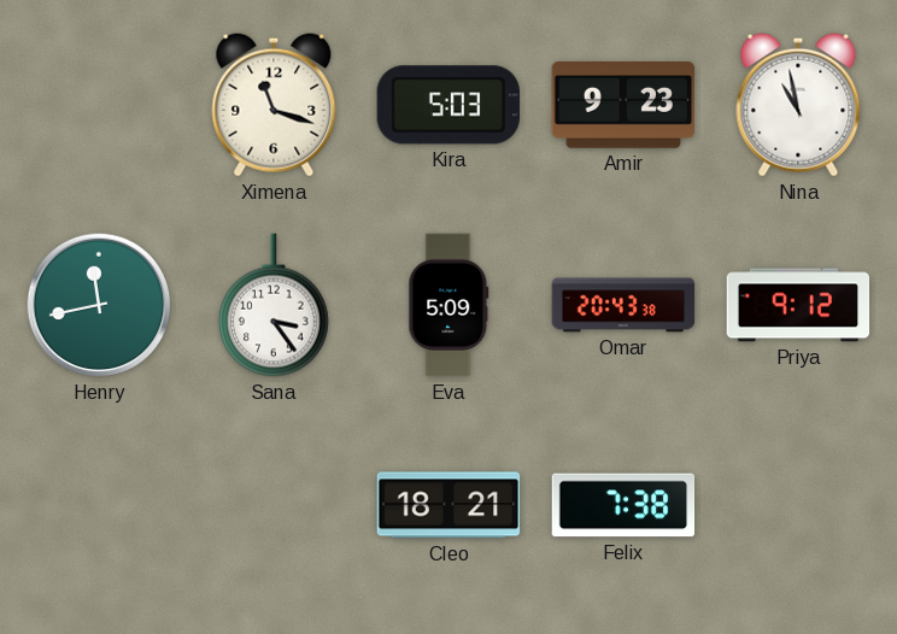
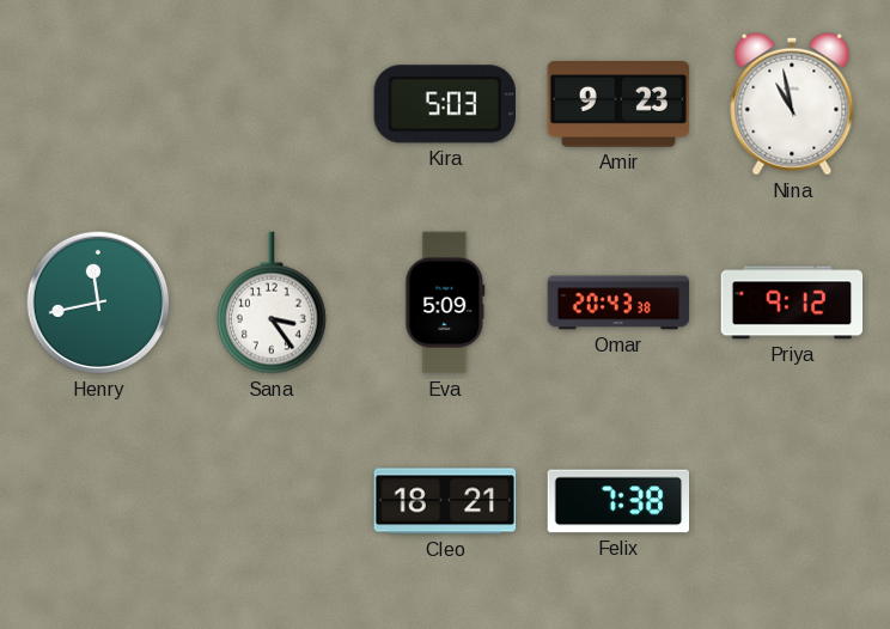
Ximena: 11:18 -> none (274, 105)
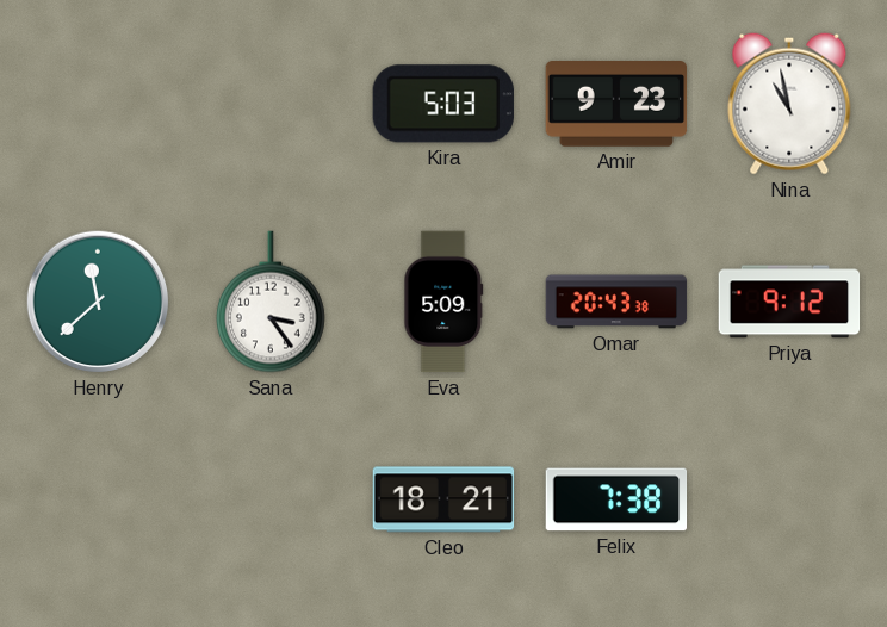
Henry: 11:43 -> 11:38 (98, 302)
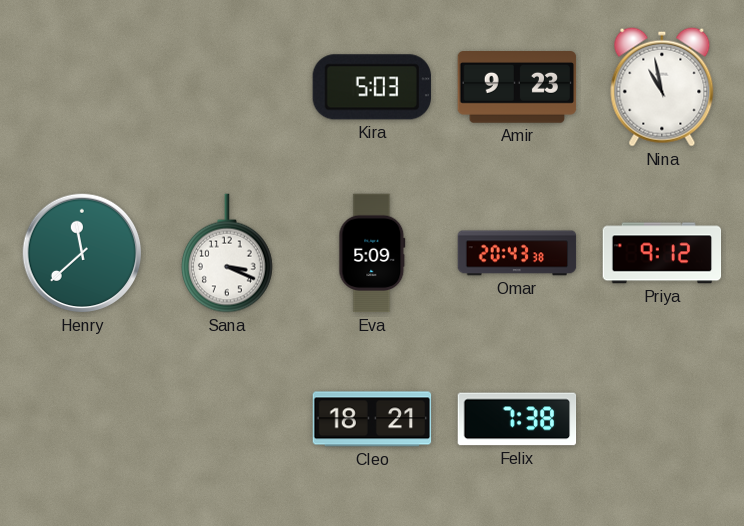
Sana: 3:24 -> 3:19 (228, 253)
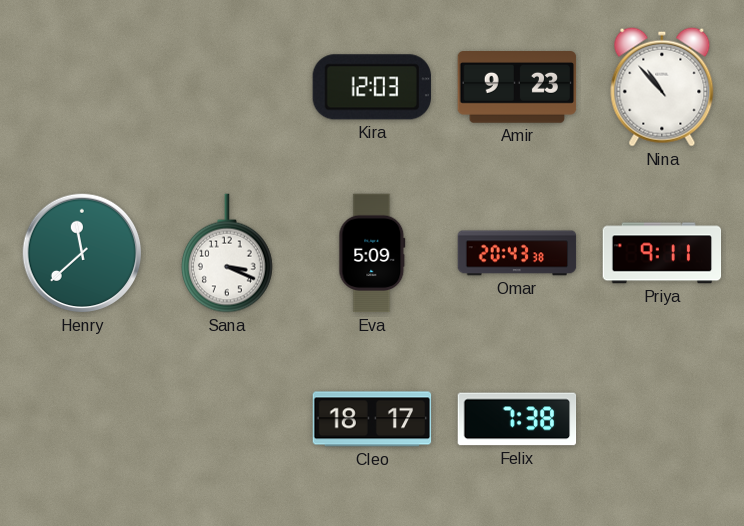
Kira: 5:03 -> 12:03 (371, 87)
Nina: 10:58 -> 10:53 (662, 87)
Priya: 9:12 -> 9:11 (662, 253)
Cleo: 18:21 -> 18:17 (372, 419)
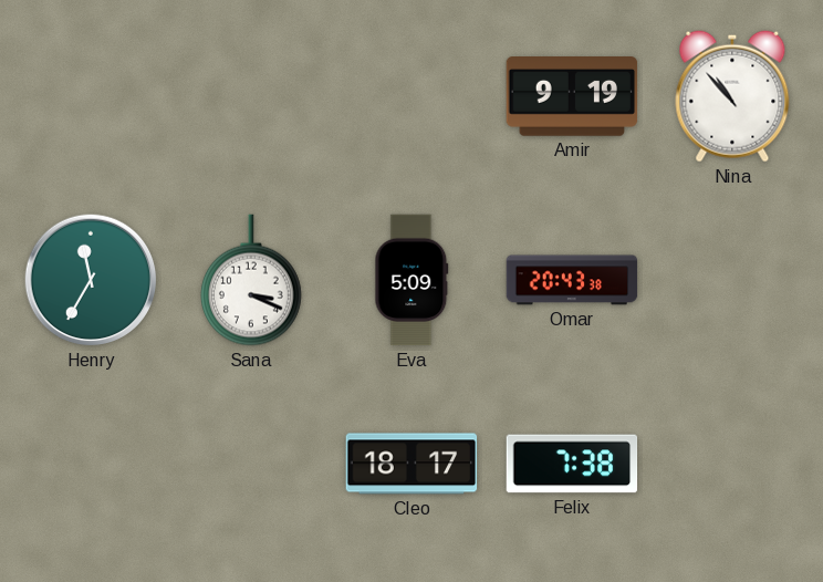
Kira: 12:03 -> none (371, 87)
Amir: 9:23 -> 9:19 (572, 97)
Henry: 11:38 -> 11:35 (91, 280)
Priya: 9:11 -> none (662, 253)
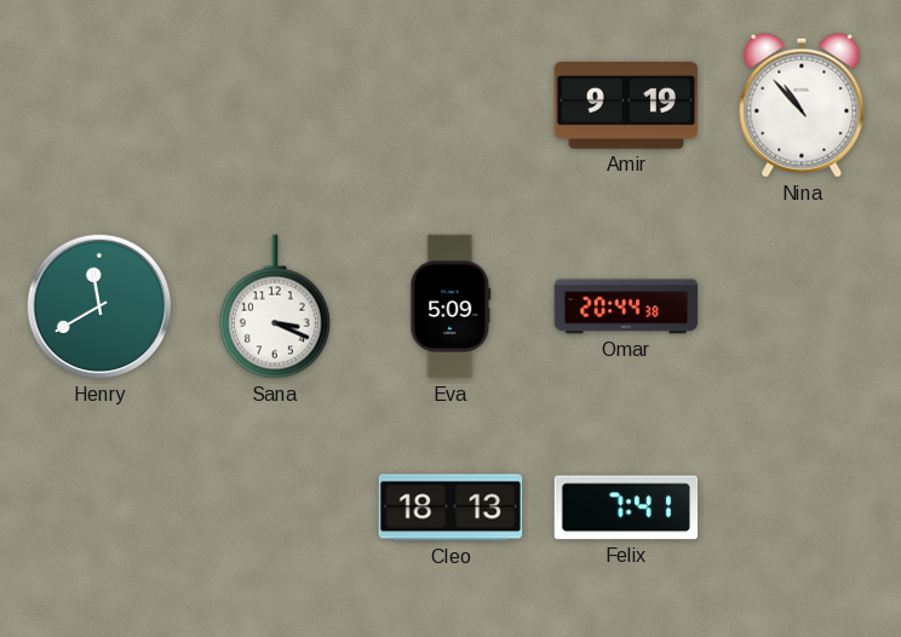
Henry: 11:35 -> 11:40 (99, 306)
Omar: 20:43 -> 20:44 (626, 306)
Cleo: 18:17 -> 18:13 (450, 507)
Felix: 7:38 -> 7:41 (626, 507)
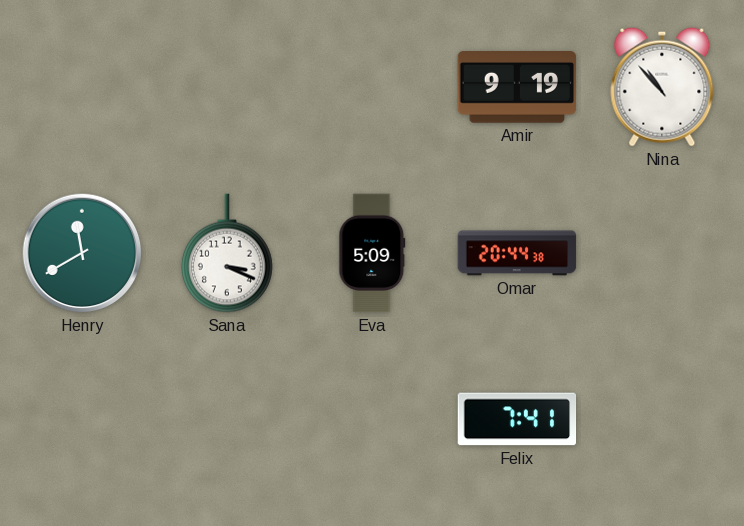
Cleo: 18:13 -> none (450, 507)
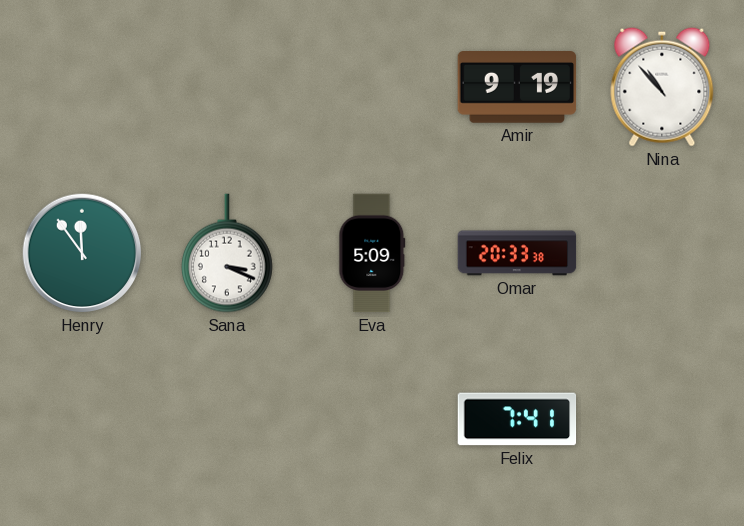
Henry: 11:40 -> 11:54 (82, 253)
Omar: 20:44 -> 20:33 (517, 253)
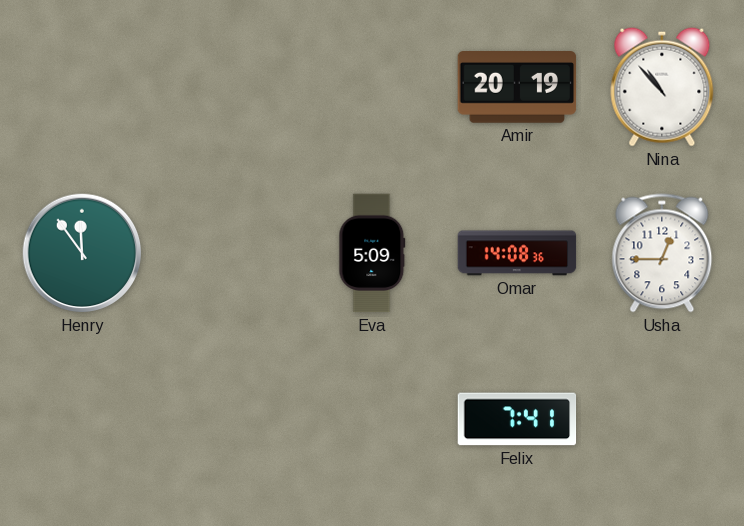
Amir: 9:19 -> 20:19 (517, 88)
Sana: 3:19 -> none (228, 253)
Omar: 20:33 -> 14:08 (517, 253)
Usha: none -> 12:45 (662, 253)
